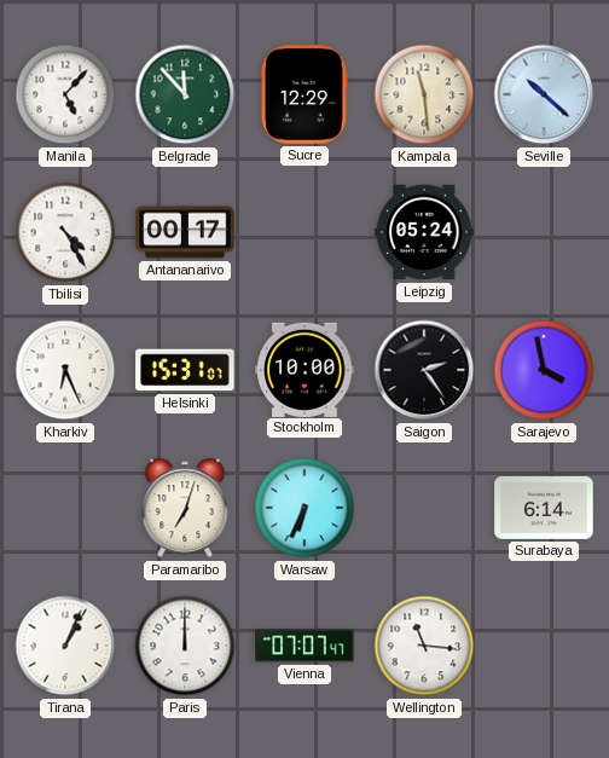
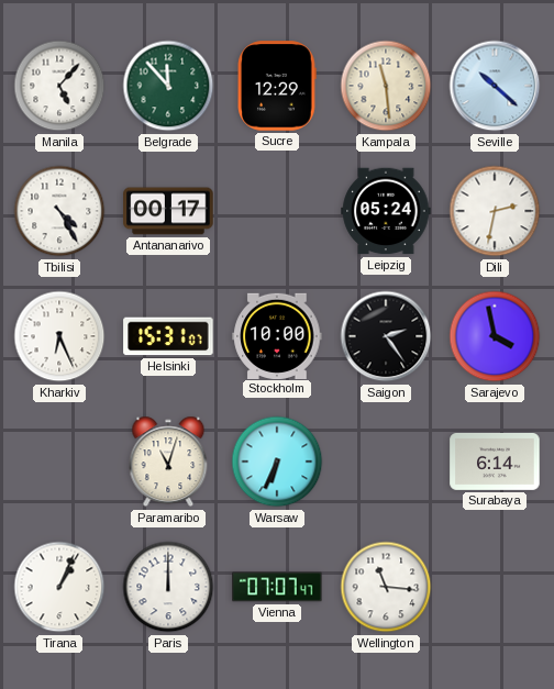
Dili: none -> 2:32 (495, 211)
Paramaribo: 7:03 -> 11:03 (168, 462)
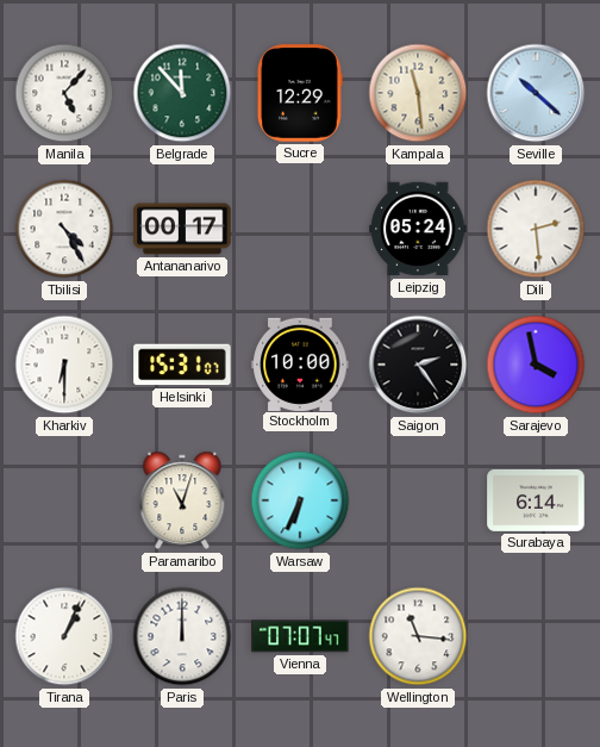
Dili: 2:32 -> 2:29 (536, 229)
Kharkiv: 6:26 -> 6:30 (64, 365)
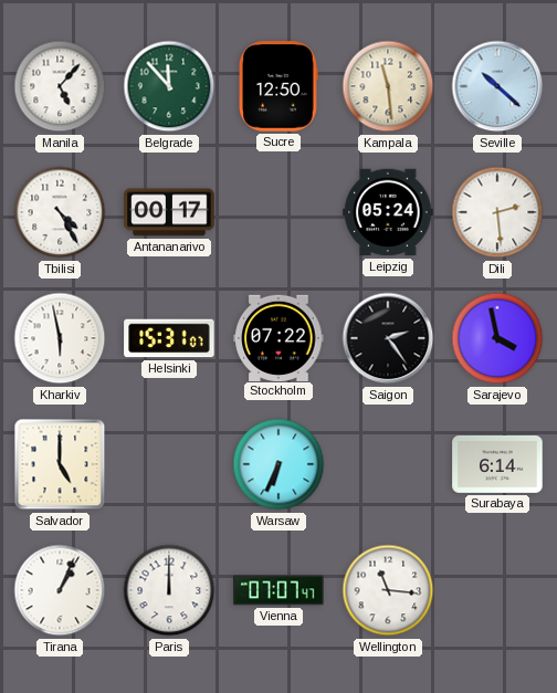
Sucre: 12:29 -> 12:50 (278, 86)
Kharkiv: 6:30 -> 5:58 (60, 338)
Stockholm: 10:00 -> 07:22 (278, 337)
Salvador: none -> 5:00 (60, 464)
Paramaribo: 11:03 -> none (182, 500)
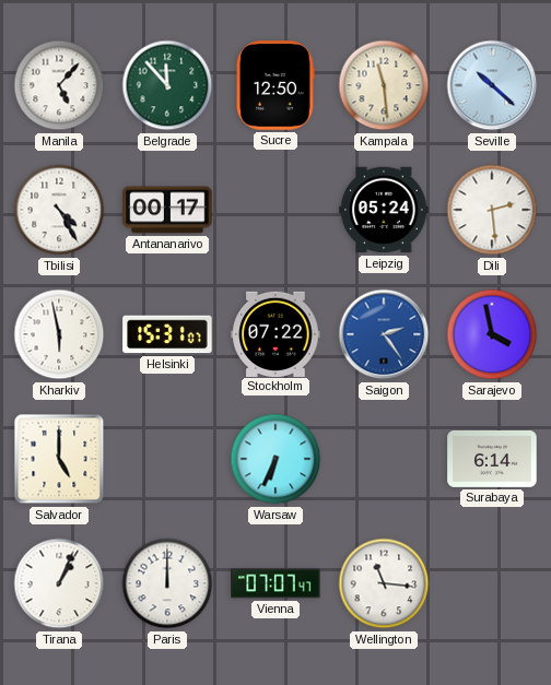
Saigon dial: black -> blue (384, 334)
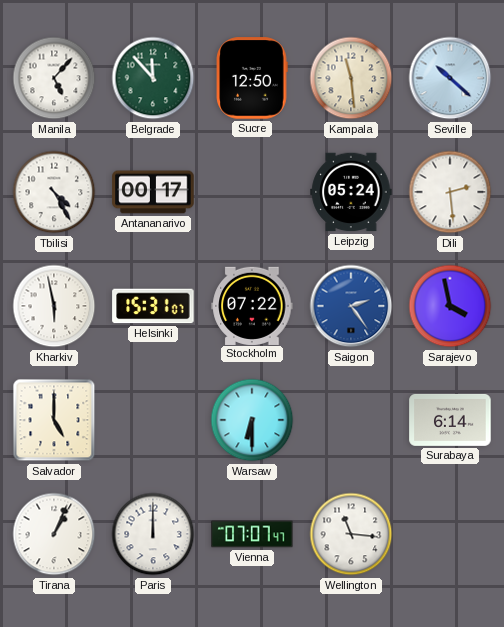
Warsaw: 6:34 -> 6:30 (252, 420)
